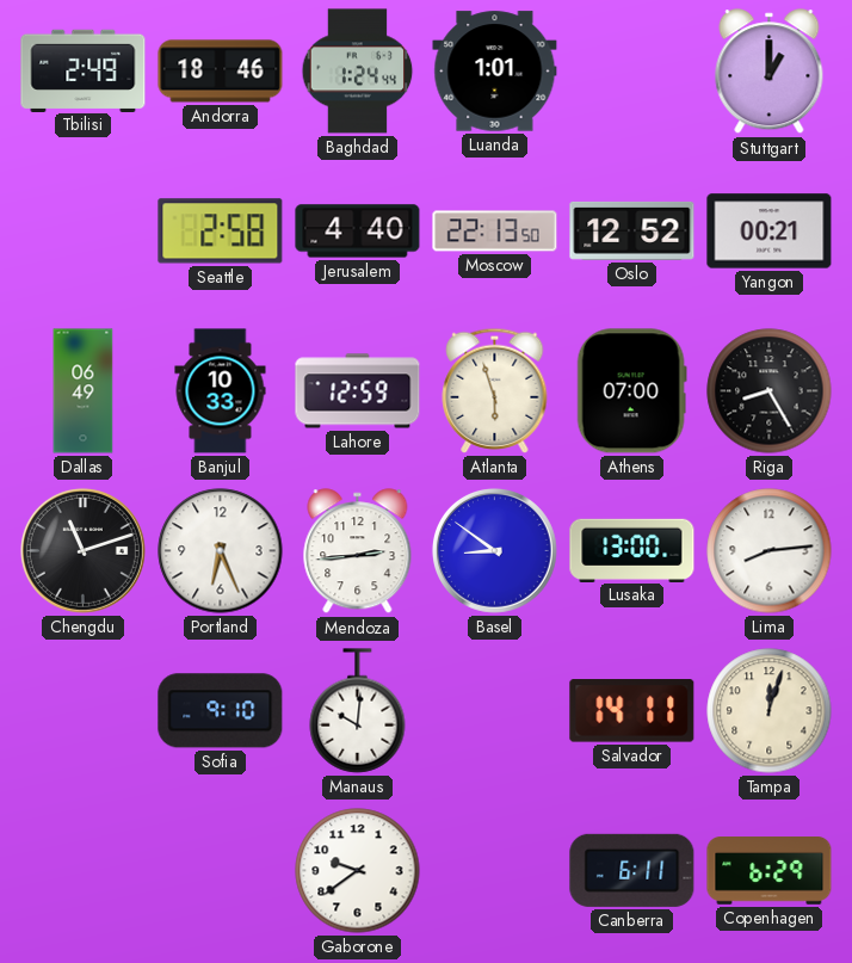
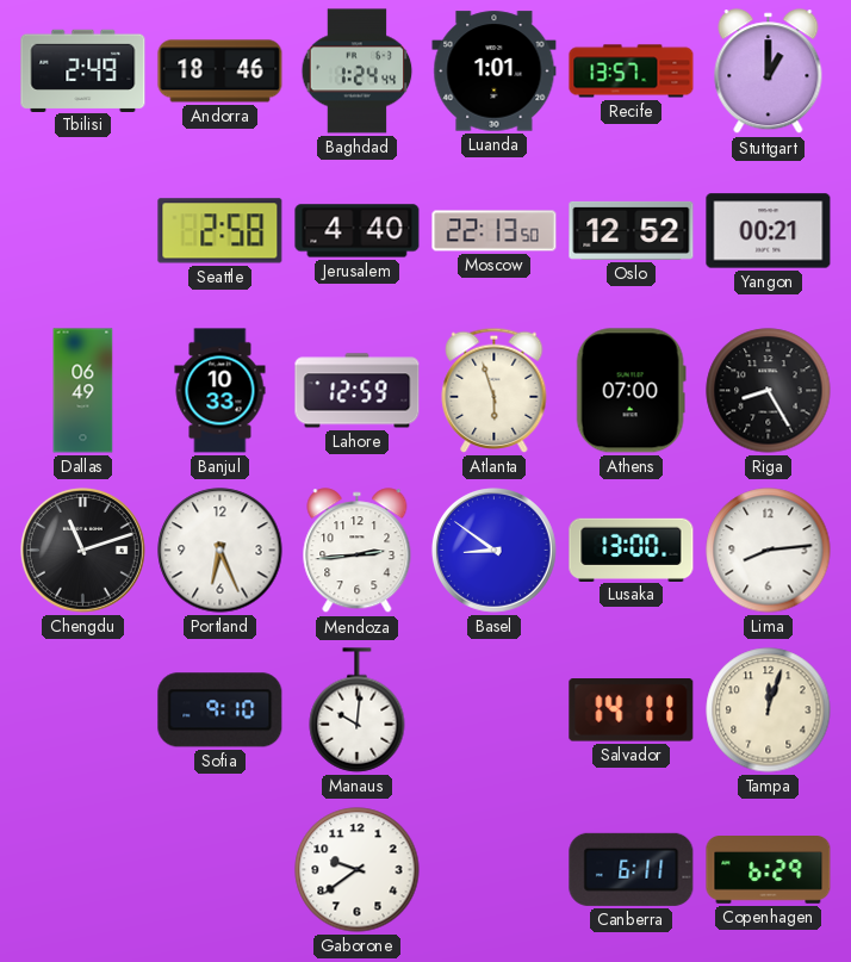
Recife: none -> 13:57 (632, 72)
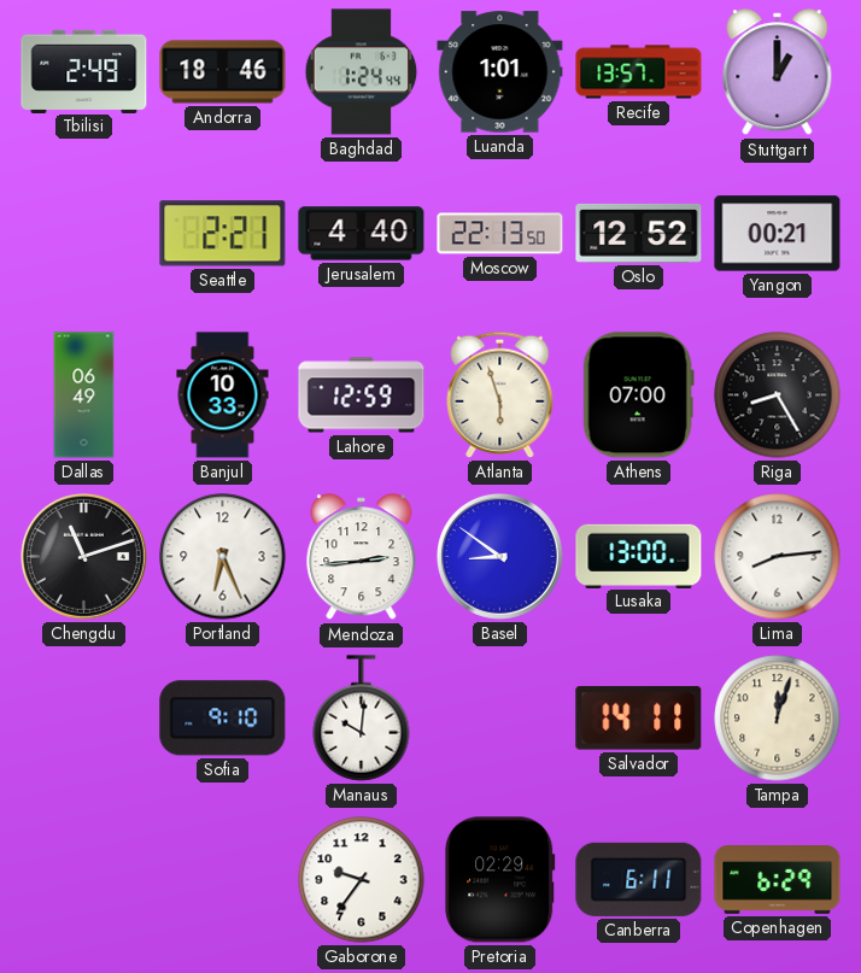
Seattle: 2:58 -> 2:21 (223, 234)
Gaborone: 9:39 -> 9:36 (362, 880)
Pretoria: none -> 02:29 (500, 880)
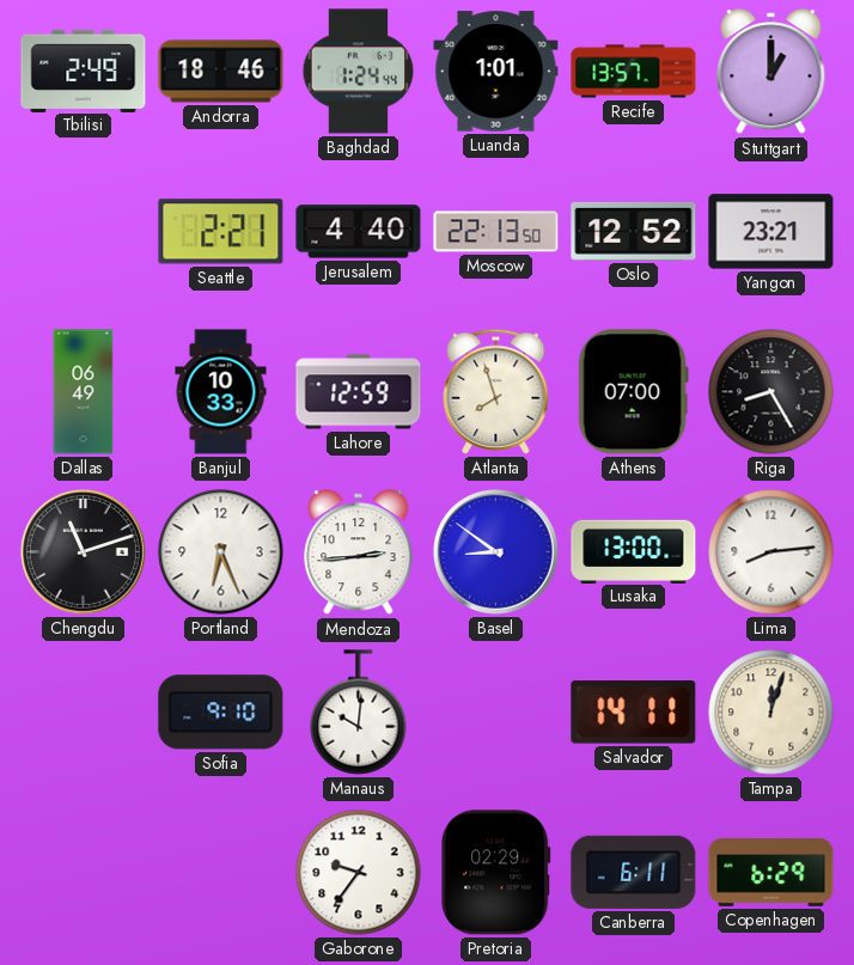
Yangon: 00:21 -> 23:21 (771, 232)
Atlanta: 5:57 -> 7:57 (496, 391)
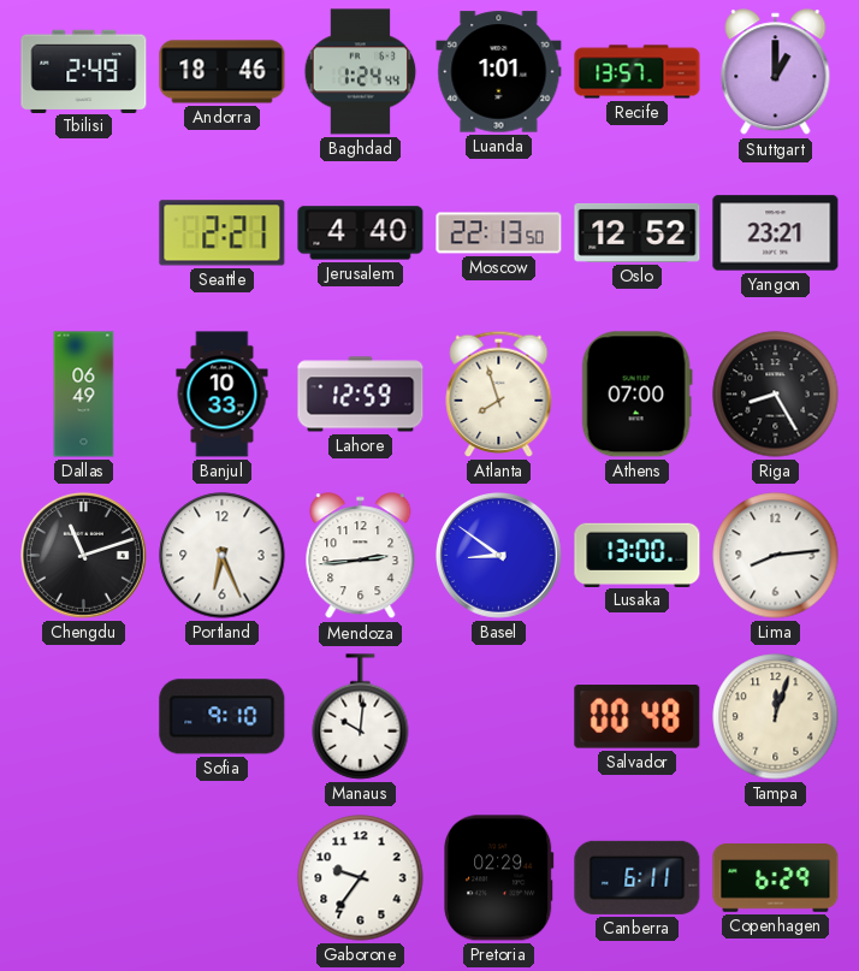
Salvador: 14:11 -> 00:48 (638, 717)
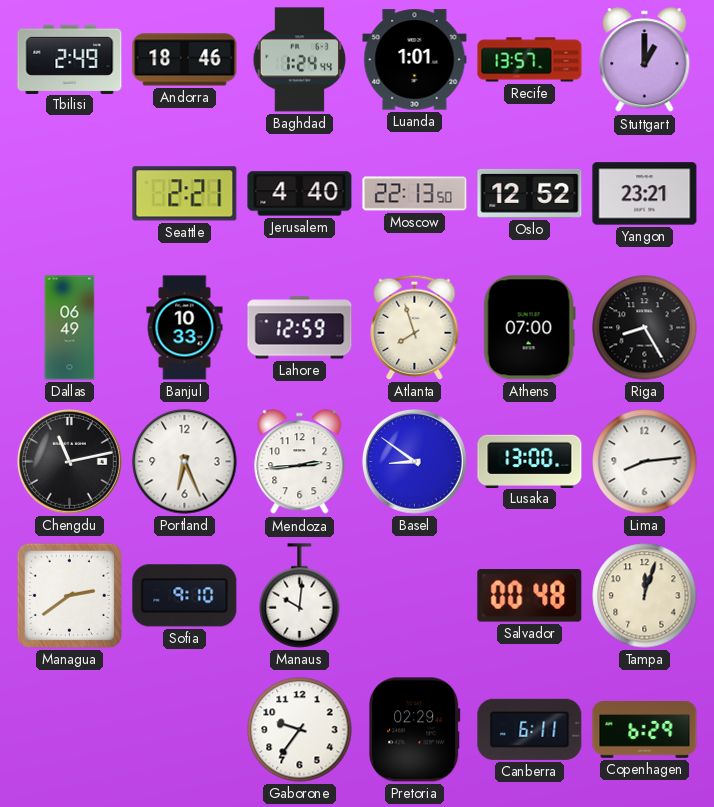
Chengdu: 11:12 -> 11:13 (69, 461)
Managua: none -> 2:39 (69, 595)
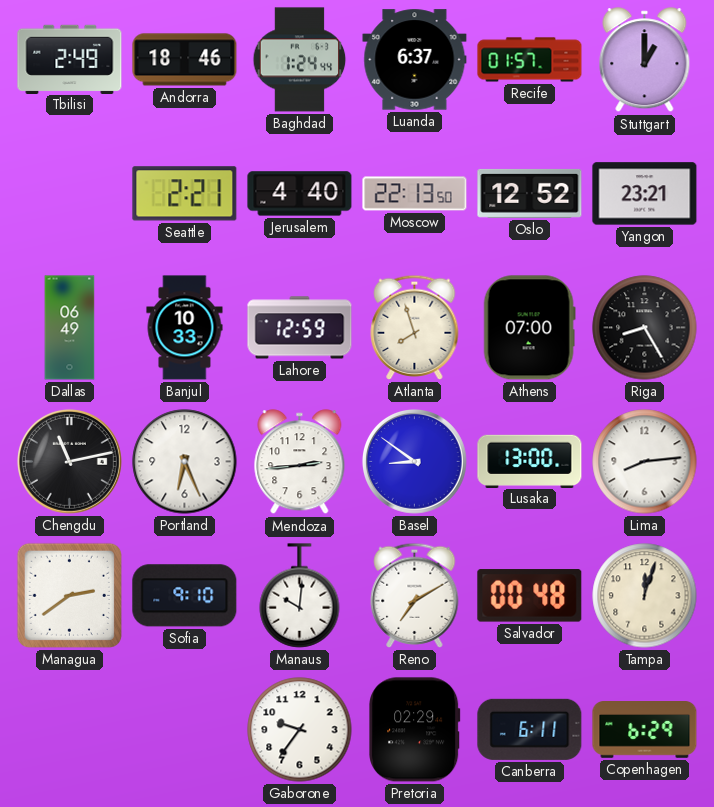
Luanda: 1:01 -> 6:37 (415, 60)
Recife: 13:57 -> 01:57 (530, 60)
Reno: none -> 7:10 (415, 595)
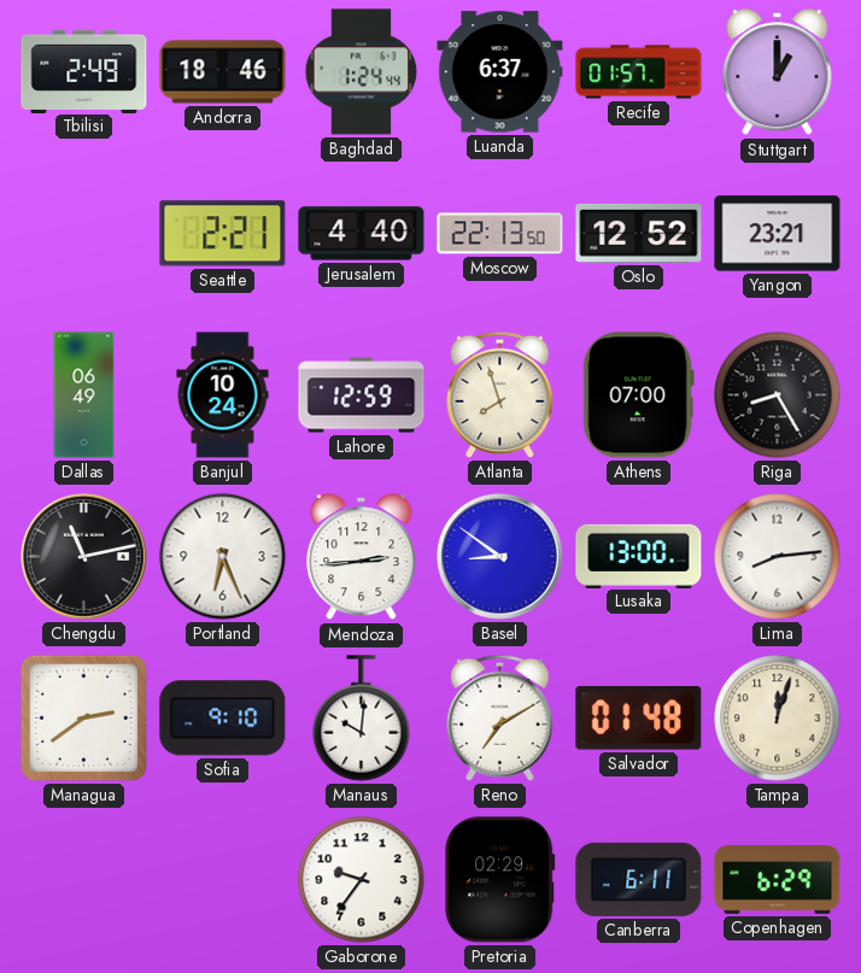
Banjul: 10:33 -> 10:24 (223, 395)
Salvador: 00:48 -> 01:48 (639, 719)
